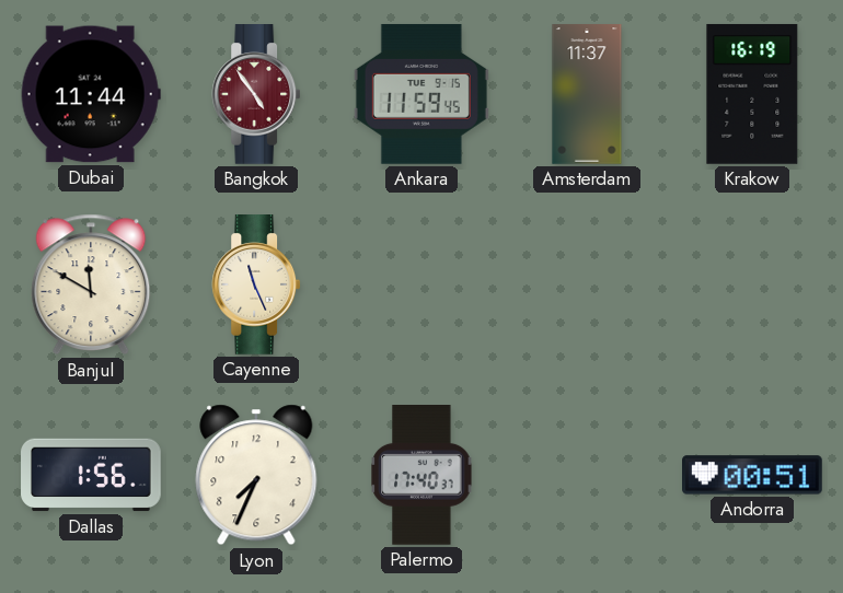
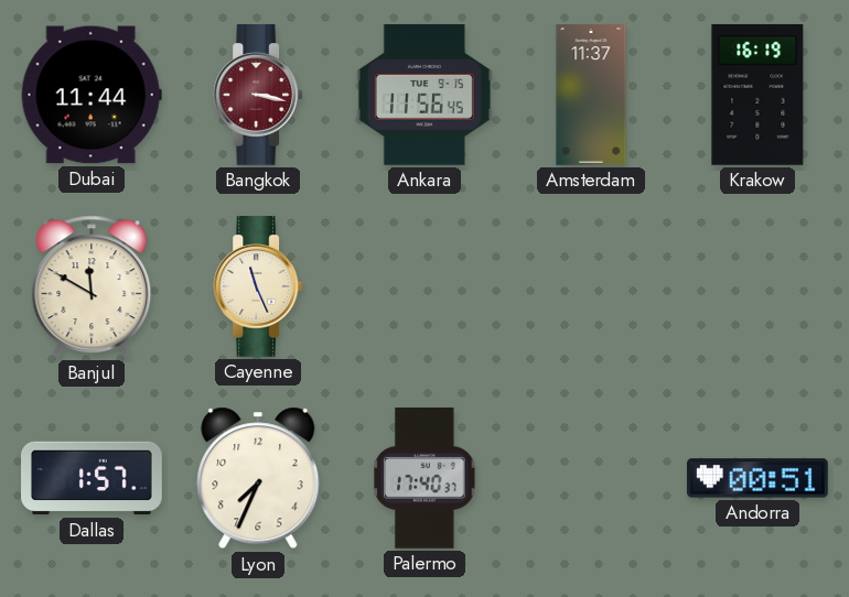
Bangkok: 4:54 -> 3:17 (258, 96)
Ankara: 11:59 -> 11:56 (424, 95)
Dallas: 1:56 -> 1:57 (92, 478)
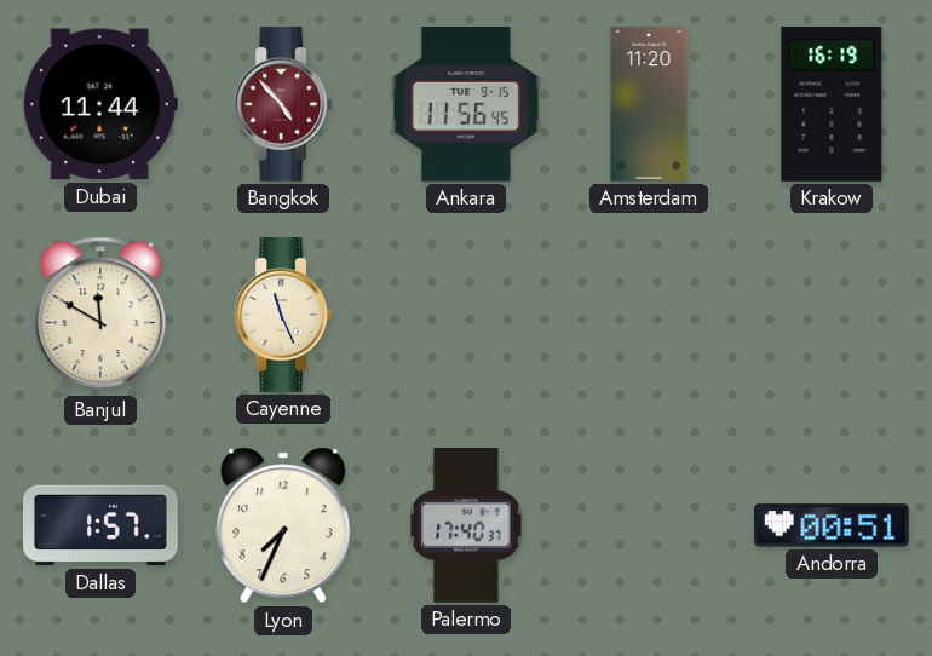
Bangkok: 3:17 -> 4:53 (283, 105)
Amsterdam: 11:37 -> 11:20 (649, 104)
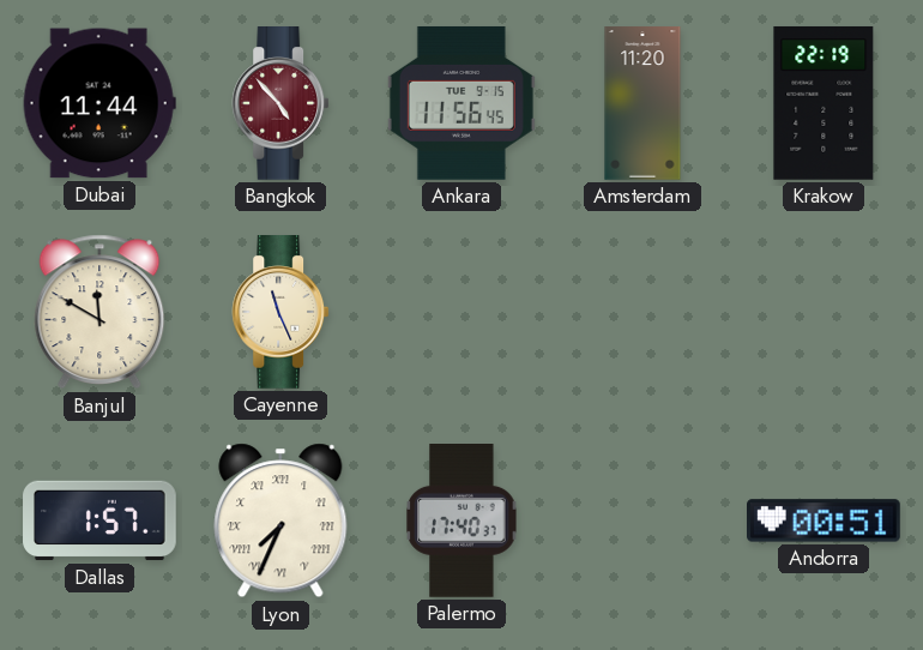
Krakow: 16:19 -> 22:19 (824, 103)
Lyon numerals: Arabic -> Roman (280, 520)
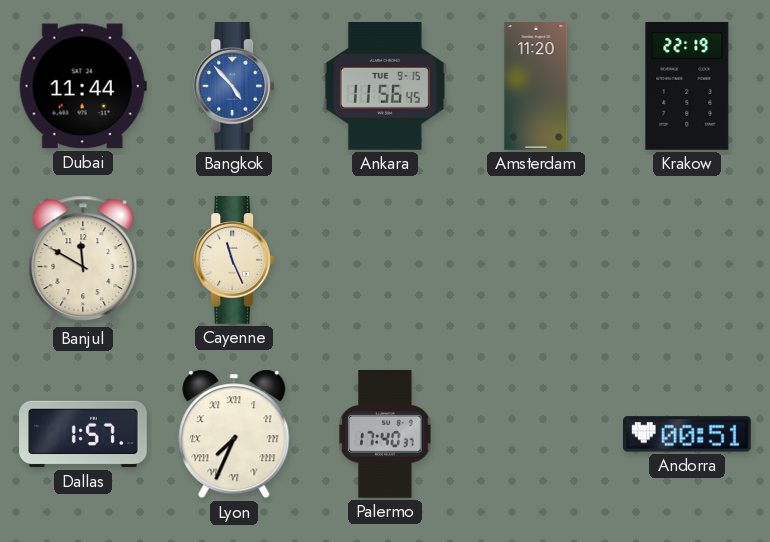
Bangkok dial: burgundy -> blue (234, 87)
